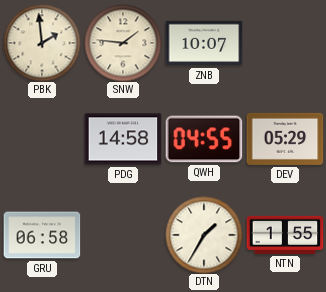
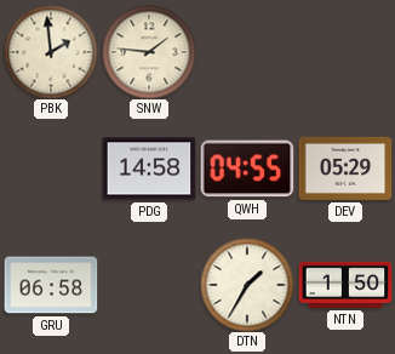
ZNB: 10:07 -> none (204, 43)
NTN: 1:55 -> 1:50 (345, 285)
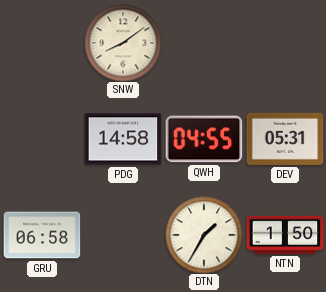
PBK: 1:59 -> none (51, 52)
SNW: 1:46 -> 8:09 (123, 43)
DEV: 05:29 -> 05:31 (285, 139)
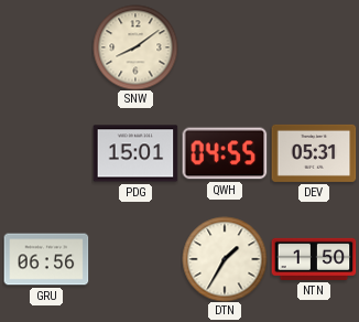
PDG: 14:58 -> 15:01 (135, 153)
GRU: 06:58 -> 06:56 (46, 259)
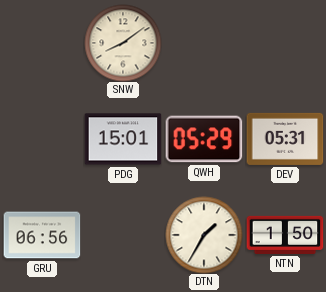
QWH: 04:55 -> 05:29 (204, 139)
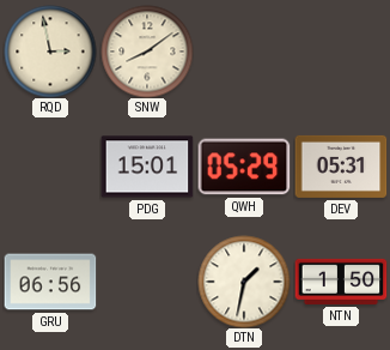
RQD: none -> 2:58 (50, 52)
DTN: 1:35 -> 1:32 (244, 282)
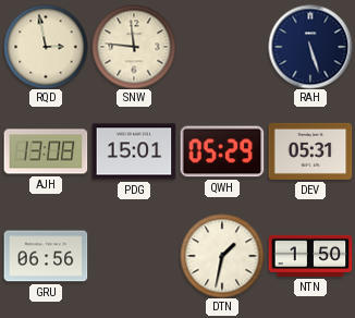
SNW: 8:09 -> 11:46 (134, 47)
RAH: none -> 5:27 (310, 47)
AJH: none -> 13:08 (46, 151)
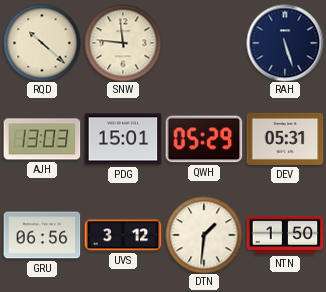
RQD: 2:58 -> 10:22 (42, 43)
AJH: 13:08 -> 13:03 (42, 139)
UVS: none -> 3:12 (123, 235)
DTN: 1:32 -> 1:31 (204, 235)
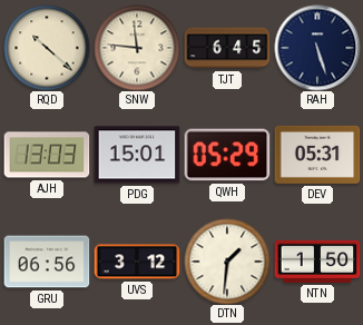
TJT: none -> 6:45 (227, 48)
